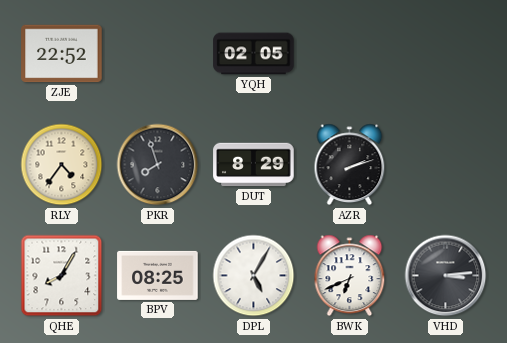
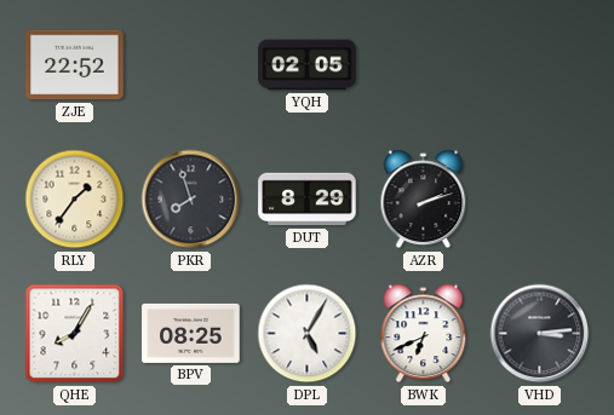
RLY: 4:36 -> 1:36 (75, 200)
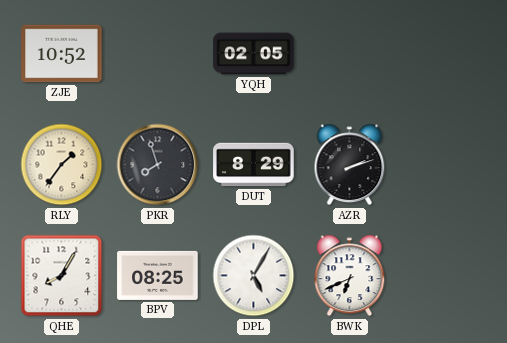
ZJE: 22:52 -> 10:52 (62, 54)
VHD: 3:14 -> none (540, 334)
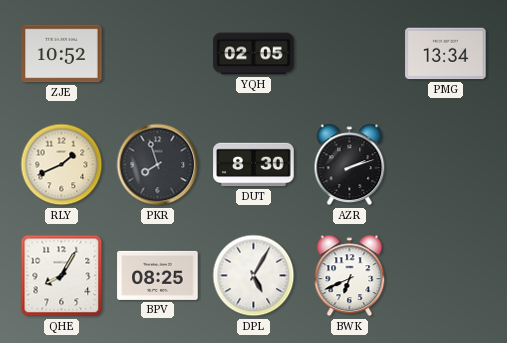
PMG: none -> 13:34 (446, 54)
RLY: 1:36 -> 1:41 (62, 165)
DUT: 8:29 -> 8:30 (254, 165)
